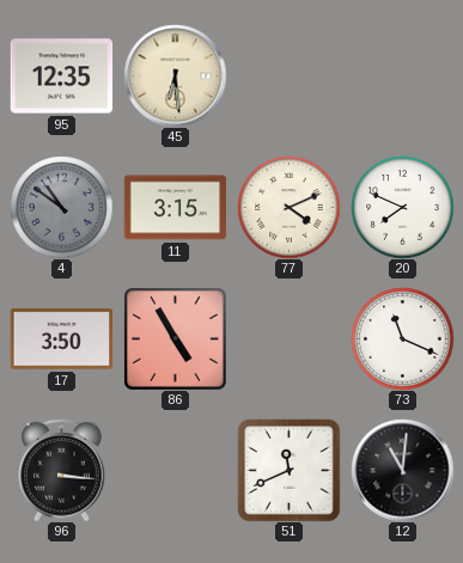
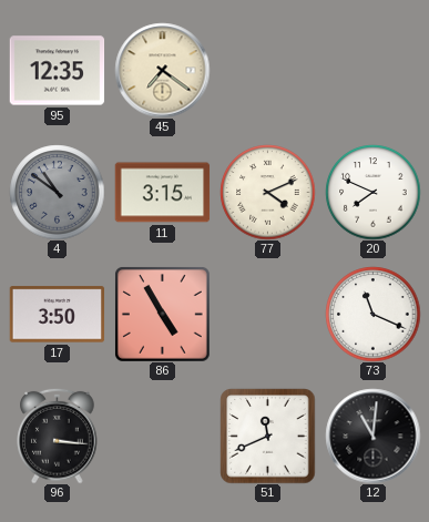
45: 6:29 -> 7:21 (162, 70)
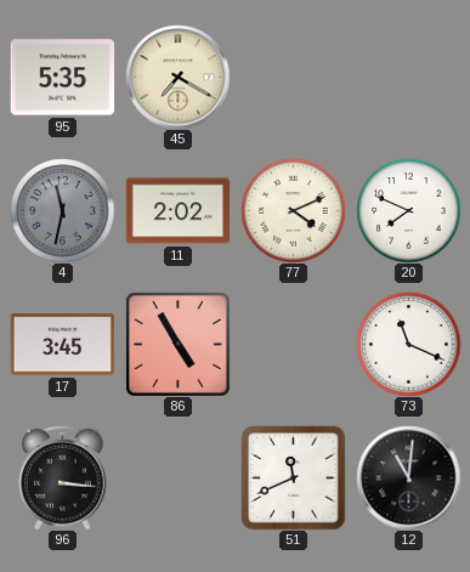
95: 12:35 -> 5:35 (62, 78)
45: 7:21 -> 7:20 (177, 77)
4: 10:51 -> 11:32 (62, 210)
11: 3:15 -> 2:02 (177, 211)
17: 3:50 -> 3:45 (62, 345)
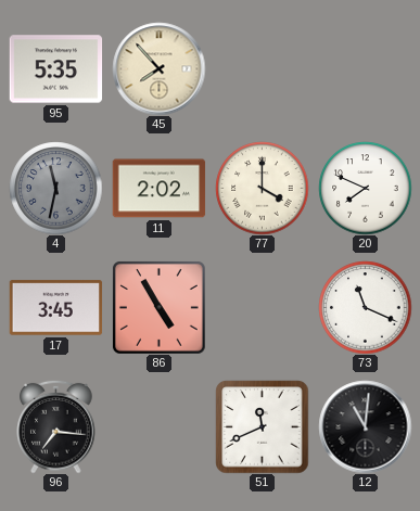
45: 7:20 -> 7:53 (158, 68)
77: 4:11 -> 4:00 (262, 188)
96: 3:16 -> 7:16 (56, 426)
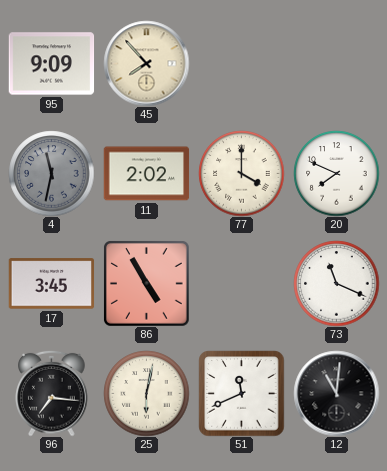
95: 5:35 -> 9:09 (51, 64)
25: none -> 6:02 (146, 393)
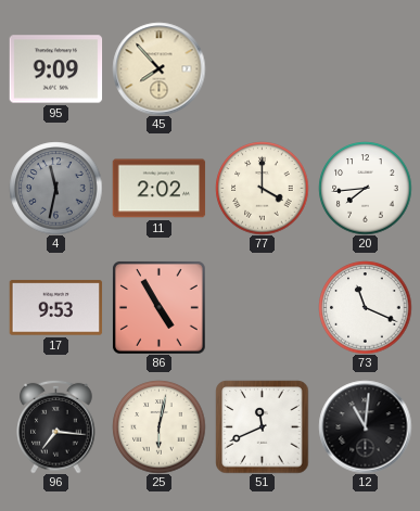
20: 7:49 -> 7:44 (365, 188)
17: 3:45 -> 9:53 (55, 308)
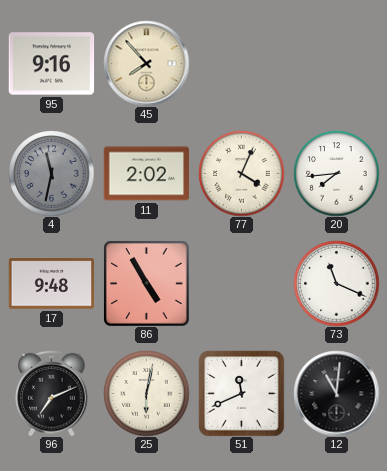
95: 9:09 -> 9:16 (51, 64)
77: 4:00 -> 4:04 (241, 173)
17: 9:53 -> 9:48 (51, 284)
96: 7:16 -> 7:11 (52, 393)
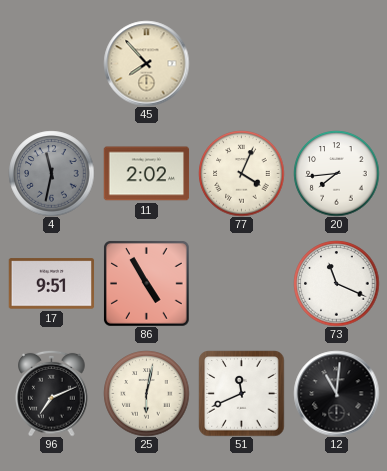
95: 9:16 -> none (51, 64)
17: 9:48 -> 9:51 (51, 284)
